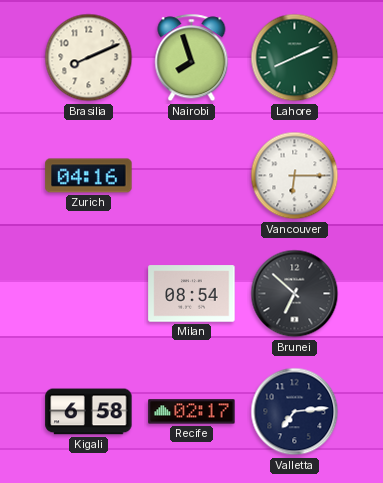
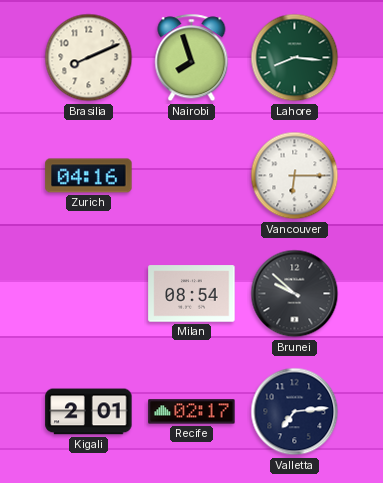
Lahore: 8:11 -> 8:16 (295, 58)
Brunei: 6:52 -> 9:52 (295, 294)
Kigali: 6:58 -> 2:01 (89, 412)
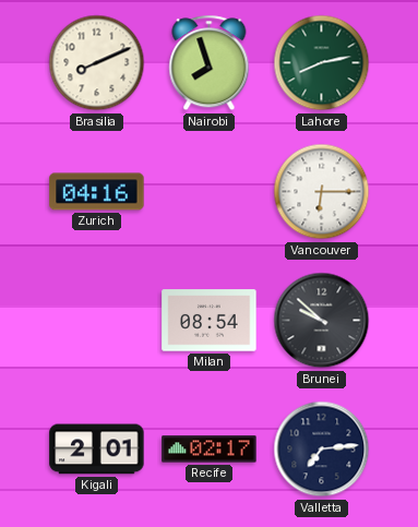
Lahore: 8:16 -> 8:13 (322, 63)
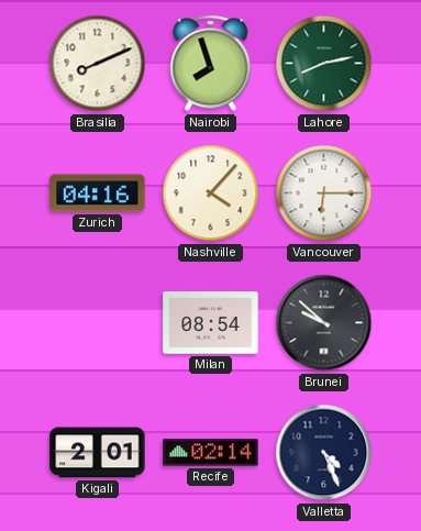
Nashville: none -> 4:07 (211, 193)
Recife: 02:17 -> 02:14 (211, 453)
Valletta: 7:14 -> 4:26 (324, 453)
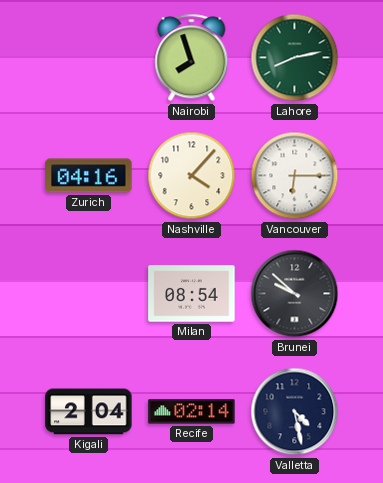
Brasilia: 8:11 -> none (98, 64)
Kigali: 2:01 -> 2:04 (89, 412)
Valletta: 4:26 -> 4:28 (295, 412)
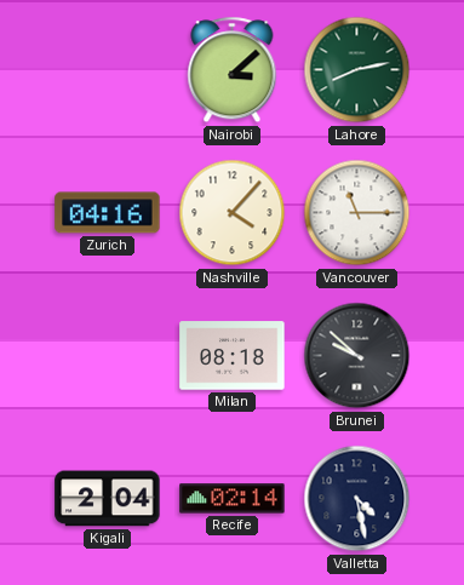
Nairobi: 7:57 -> 3:08 (233, 70)
Vancouver: 6:15 -> 11:15 (357, 213)
Milan: 08:54 -> 08:18 (233, 356)
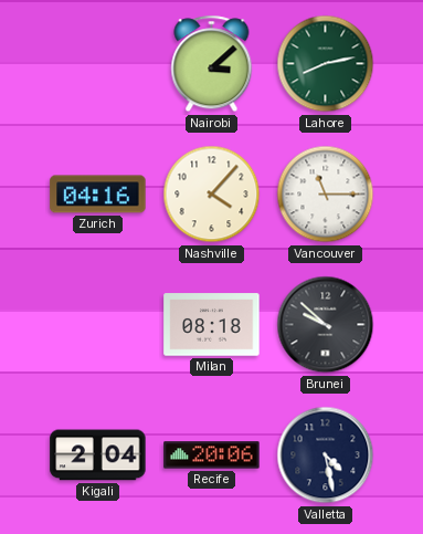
Recife: 02:14 -> 20:06 (212, 456)
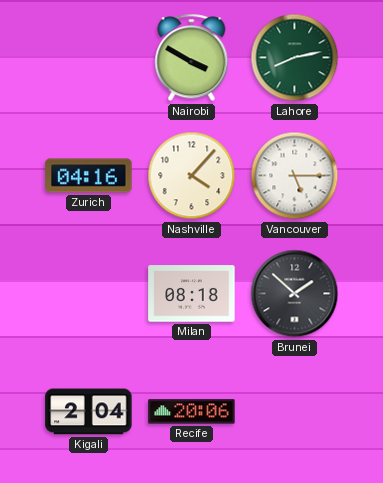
Nairobi: 3:08 -> 3:50 (192, 58)
Vancouver: 11:15 -> 5:15 (295, 176)
Brunei: 9:52 -> 1:52 (295, 294)
Valletta: 4:28 -> none (326, 456)
